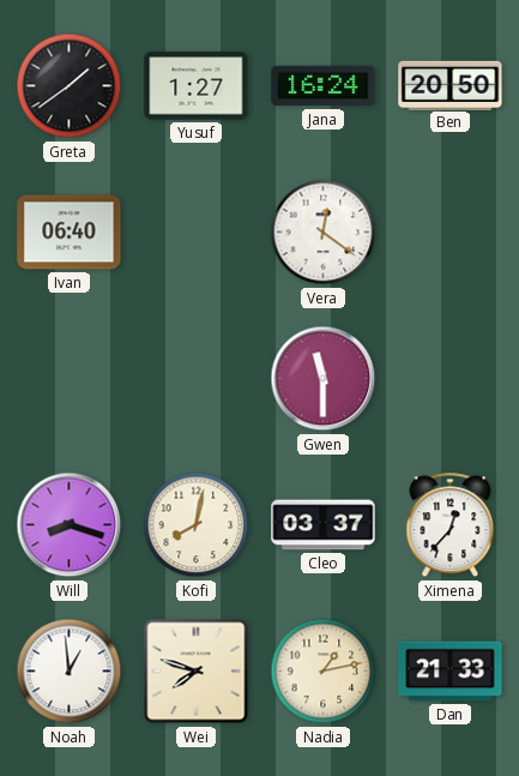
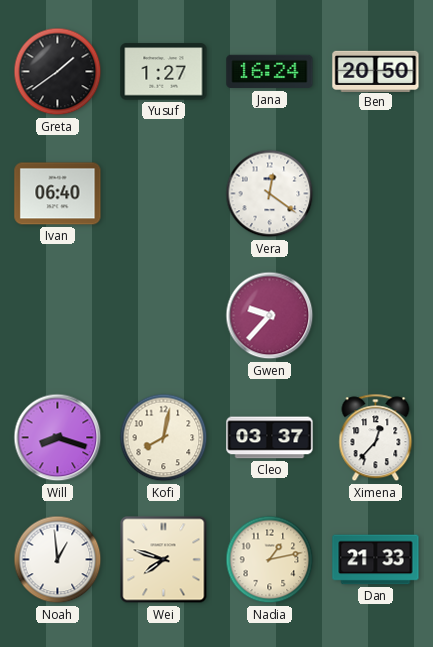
Gwen: 11:30 -> 9:37 (270, 316)
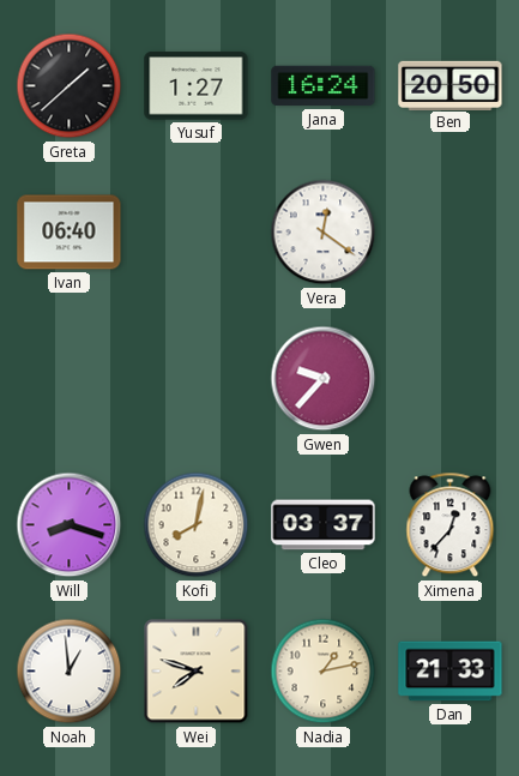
Greta: 1:39 -> 1:38 (70, 86)
